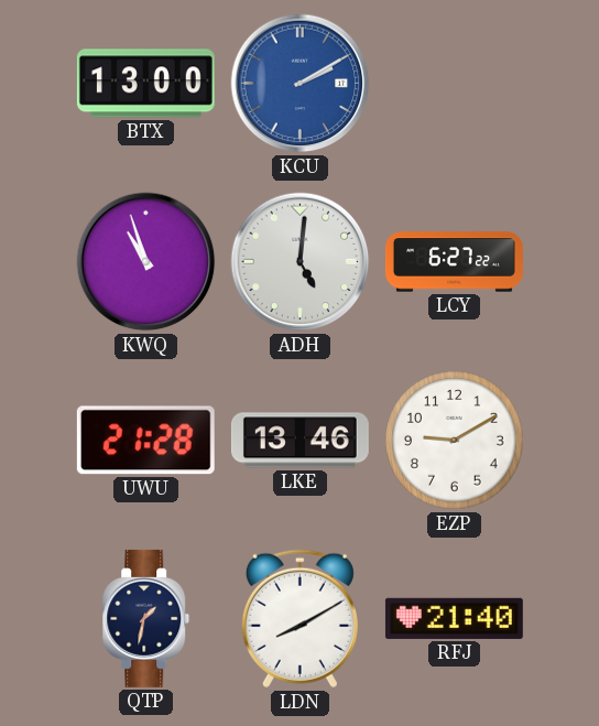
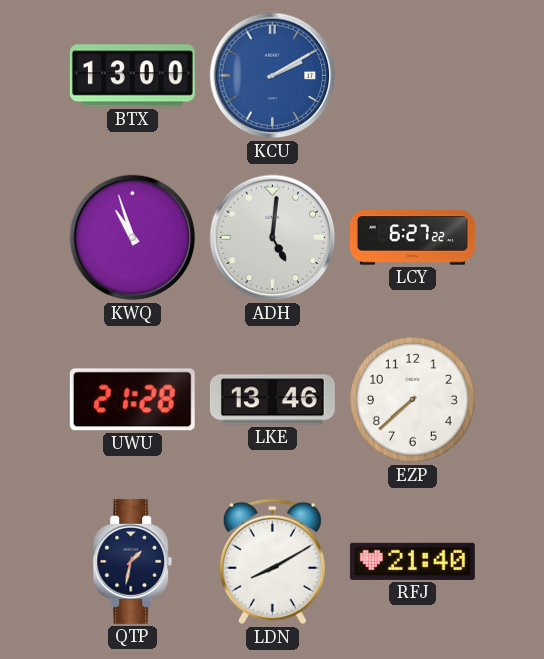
EZP: 9:10 -> 7:38 (413, 400)
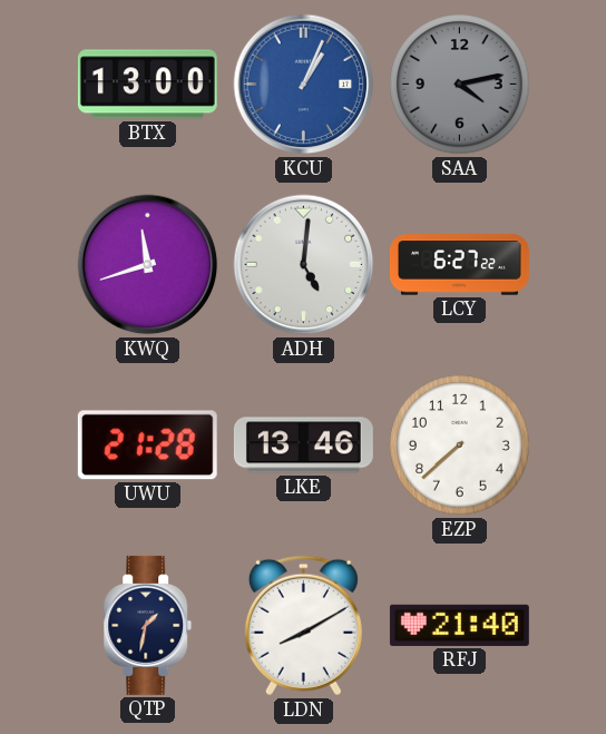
KCU: 2:10 -> 1:04 (304, 85)
SAA: none -> 4:13 (460, 85)
KWQ: 10:57 -> 11:42 (148, 265)
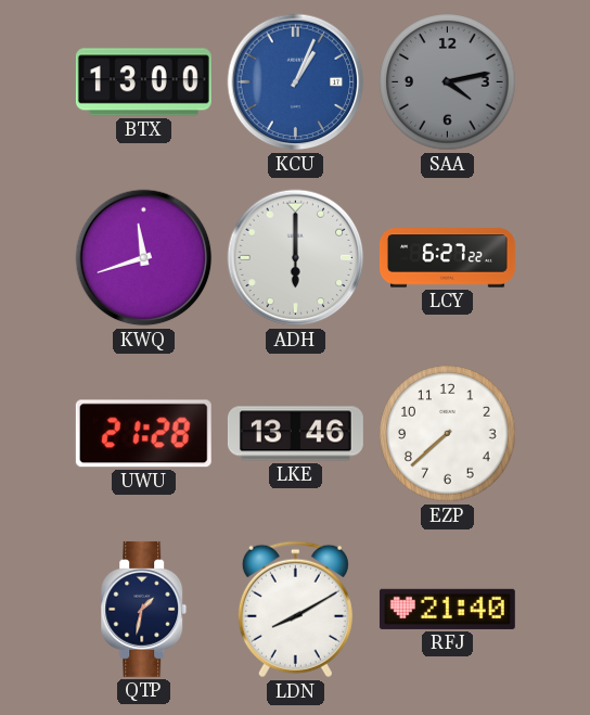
ADH: 5:01 -> 6:00 (296, 258)
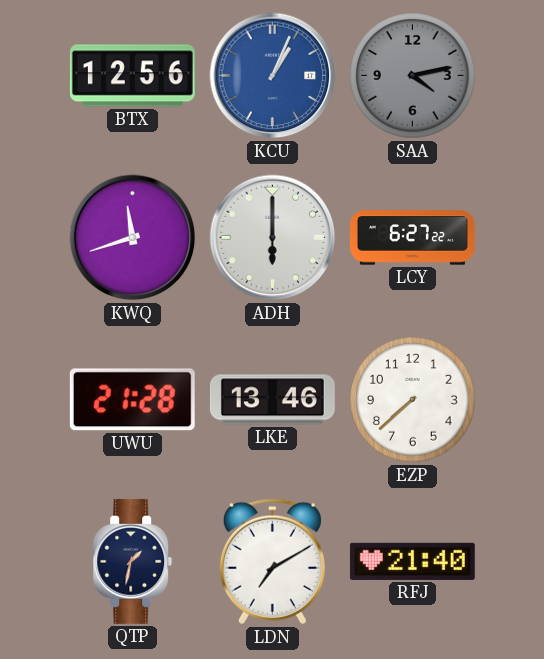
BTX: 13:00 -> 12:56 (132, 76)
LDN: 8:10 -> 7:10 (272, 562)
